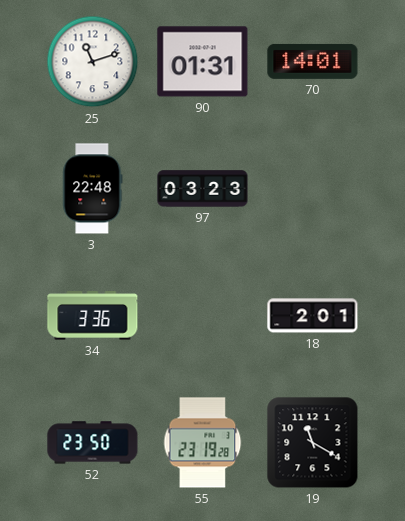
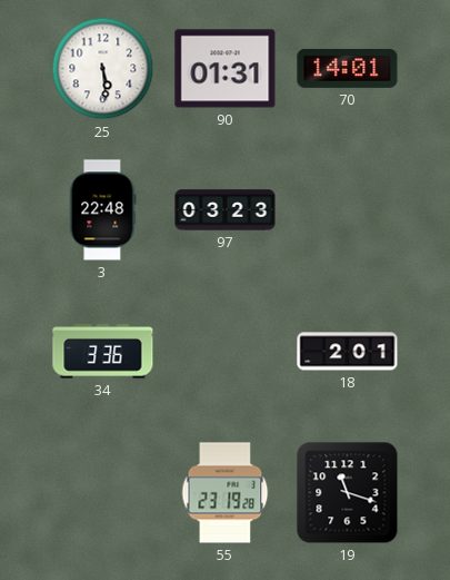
25: 11:12 -> 5:29 (103, 69)
52: 23:50 -> none (93, 443)
19: 11:20 -> 11:18 (348, 493)
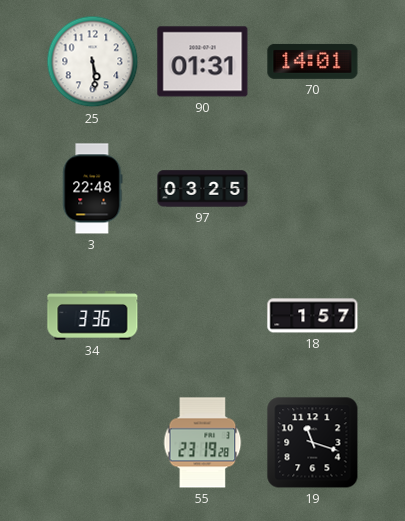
97: 03:23 -> 03:25 (203, 189)
18: 2:01 -> 1:57 (313, 316)
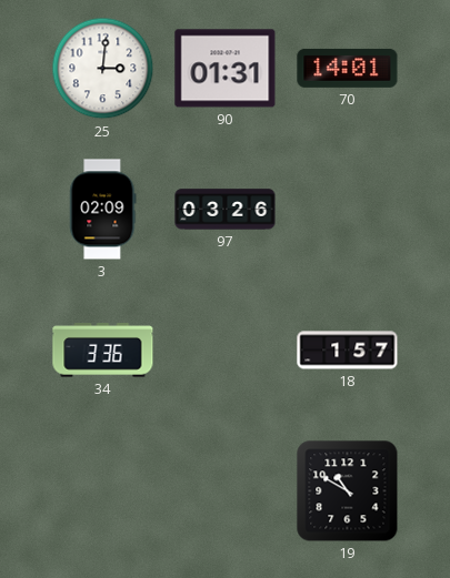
25: 5:29 -> 3:01 (103, 69)
3: 22:48 -> 02:09 (103, 210)
97: 03:25 -> 03:26 (226, 210)
55: 23:19 -> none (203, 443)
19: 11:18 -> 10:50 (348, 491)
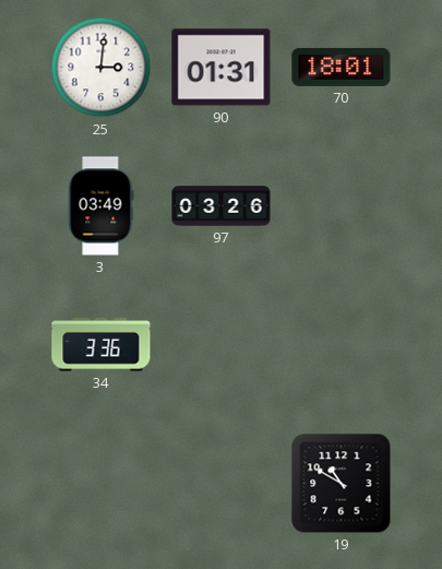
70: 14:01 -> 18:01 (342, 67)
3: 02:09 -> 03:49 (101, 206)
18: 1:57 -> none (348, 351)
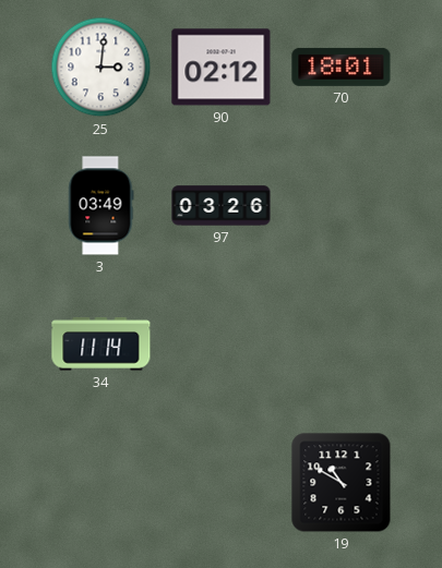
90: 01:31 -> 02:12 (222, 68)
34: 3:36 -> 11:14 (101, 345)
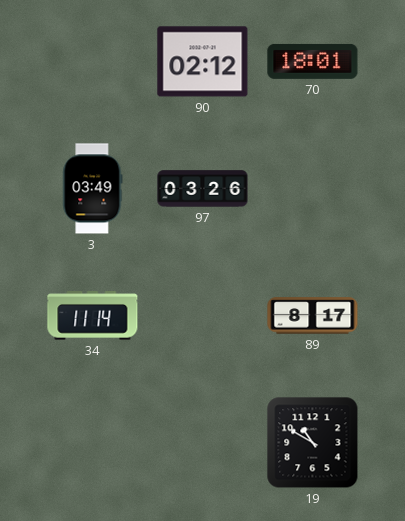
25: 3:01 -> none (101, 68)
89: none -> 8:17 (313, 316)
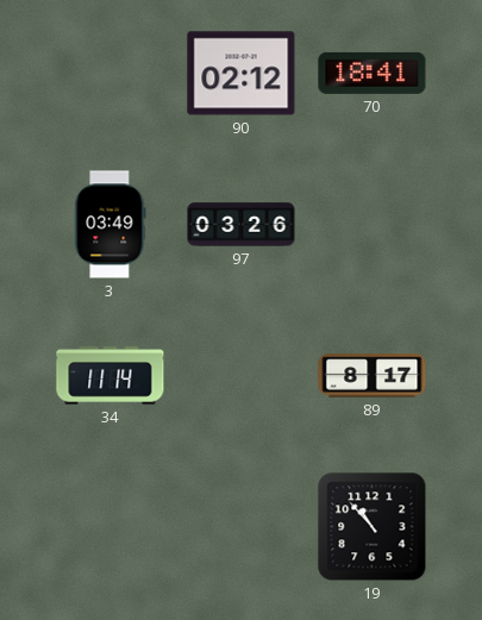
70: 18:01 -> 18:41 (373, 73)
19: 10:50 -> 10:53 (373, 527)
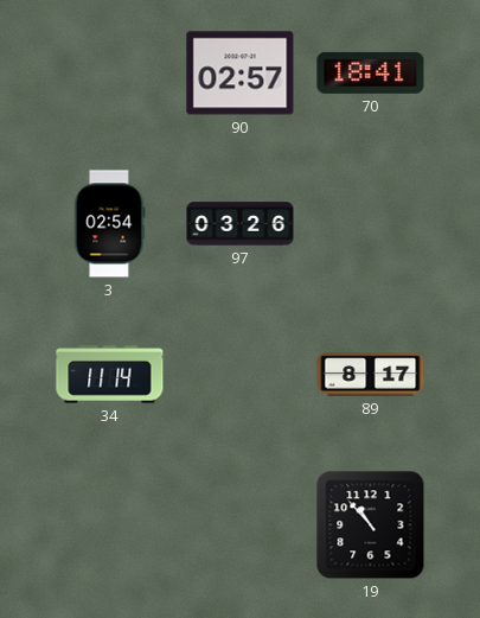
90: 02:12 -> 02:57 (241, 74)
3: 03:49 -> 02:54 (110, 224)
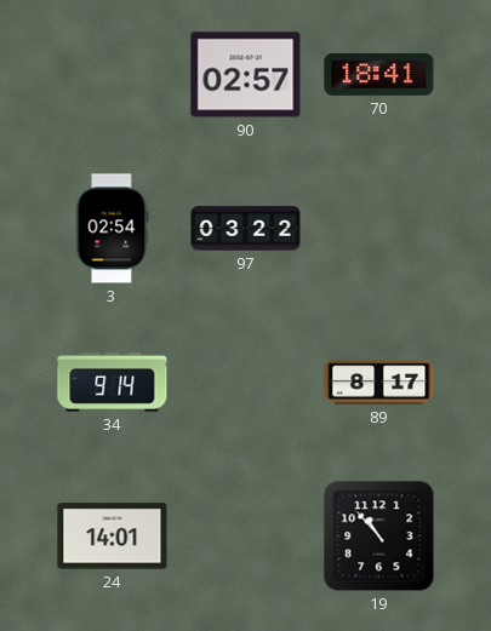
97: 03:26 -> 03:22 (246, 229)
34: 11:14 -> 9:14 (113, 383)
24: none -> 14:01 (113, 537)
